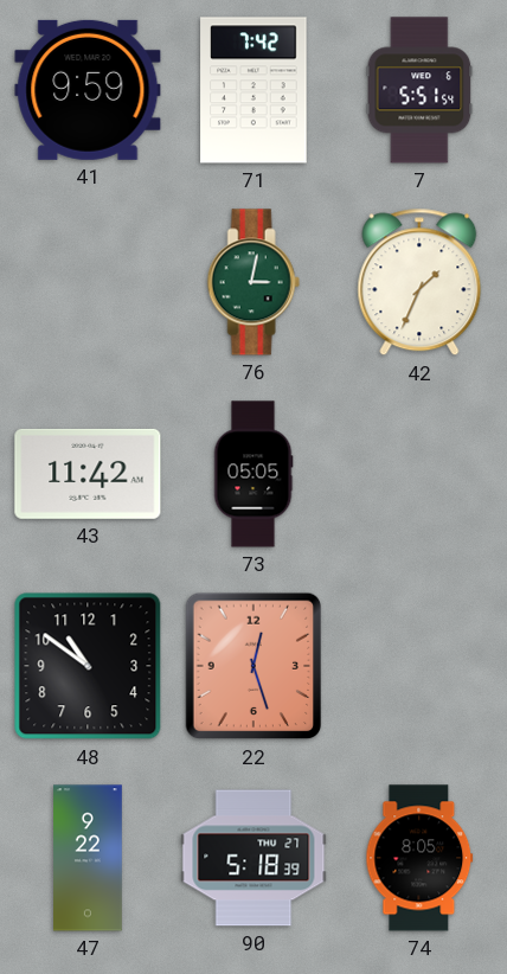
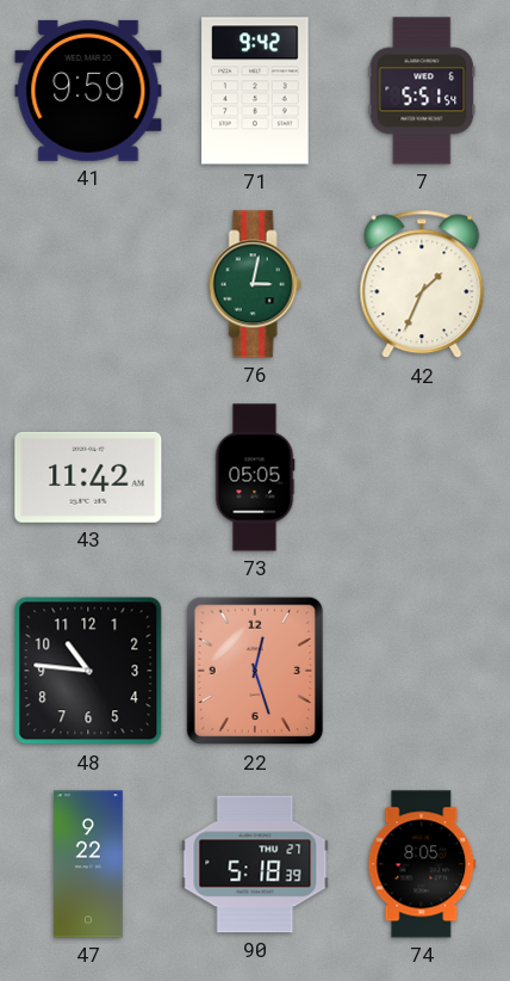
71: 7:42 -> 9:42 (255, 91)
48: 10:51 -> 10:46 (88, 671)
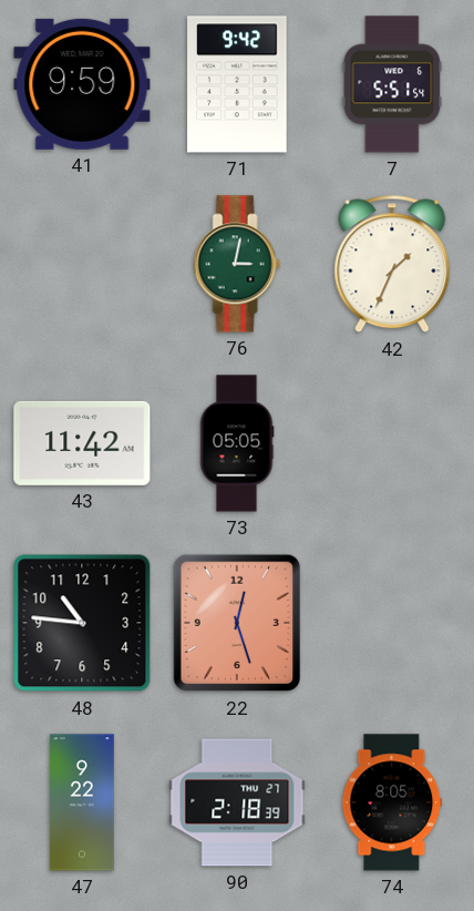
90: 5:18 -> 2:18 (237, 802)
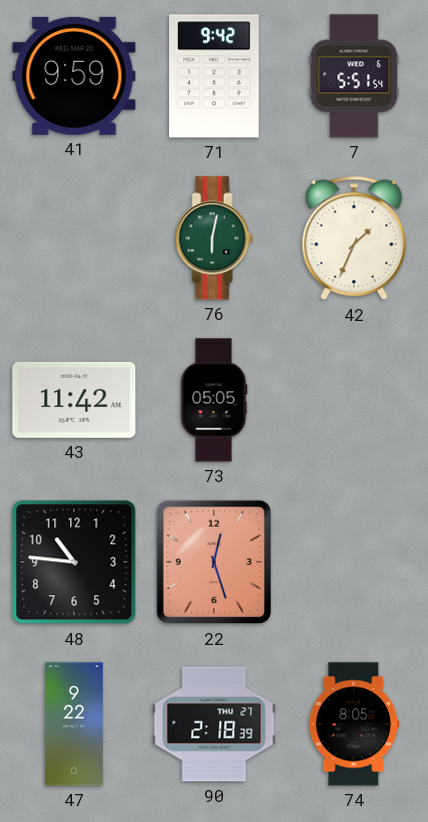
76: 3:02 -> 6:02 (214, 238)
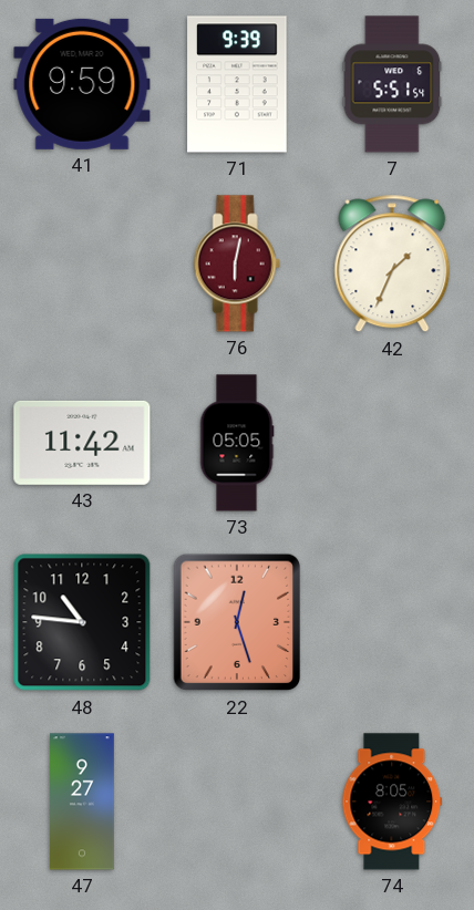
71: 9:42 -> 9:39 (237, 84)
76 dial: green -> burgundy (237, 263)
47: 9:22 -> 9:27 (83, 802)
90: 2:18 -> none (214, 724)
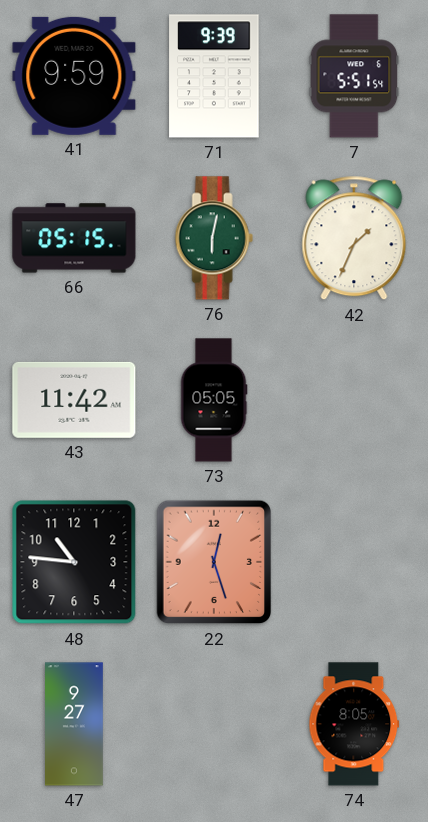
66: none -> 05:15 (74, 238)
76 dial: burgundy -> green (214, 238)
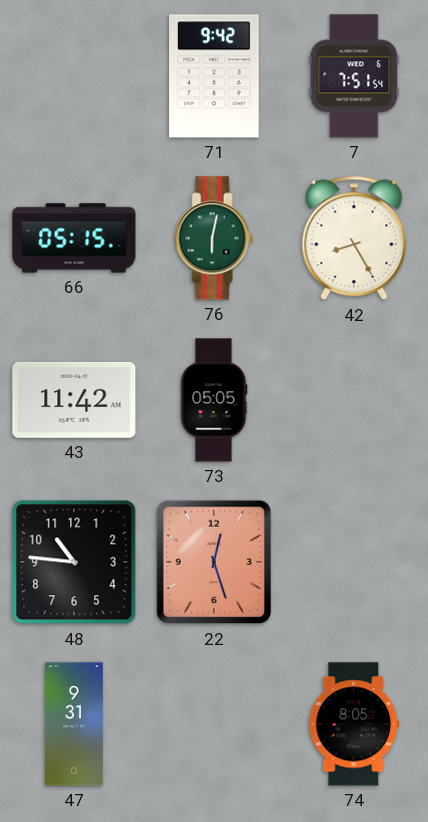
41: 9:59 -> none (74, 76)
71: 9:39 -> 9:42 (214, 76)
7: 5:51 -> 7:51 (354, 76)
42: 1:34 -> 8:25 (354, 238)
47: 9:27 -> 9:31 (75, 724)
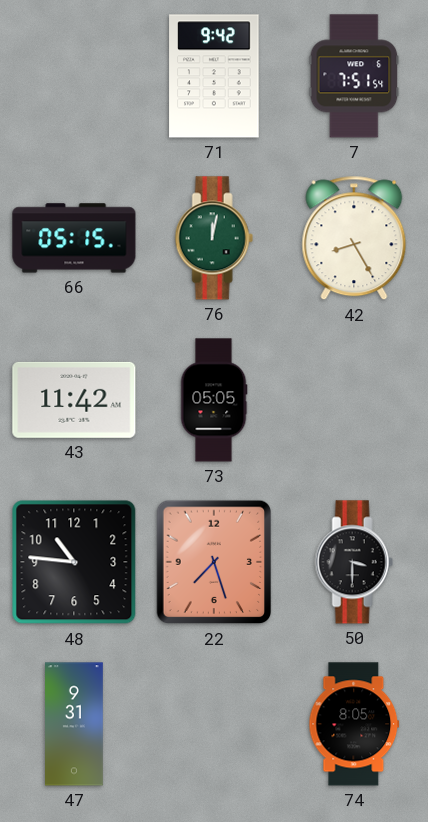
76: 6:02 -> 12:02 (214, 238)
22: 12:27 -> 7:27 (214, 562)
50: none -> 3:30 (354, 562)
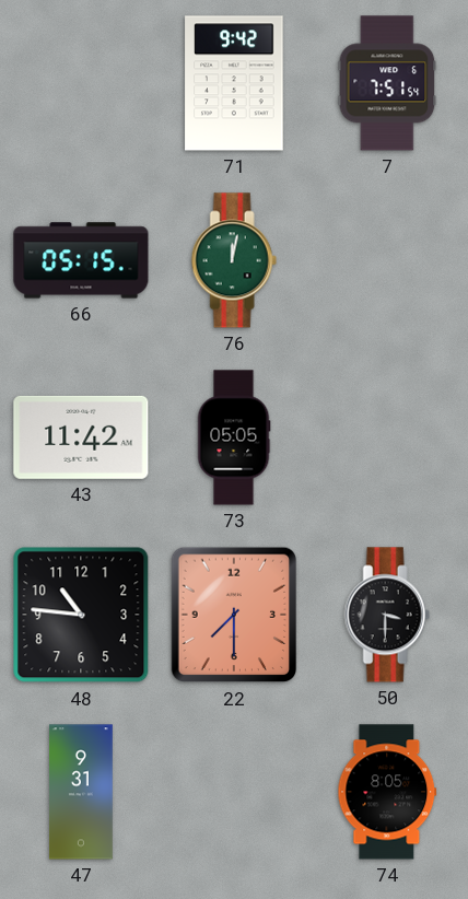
42: 8:25 -> none (354, 238)
22: 7:27 -> 7:30 (234, 615)
